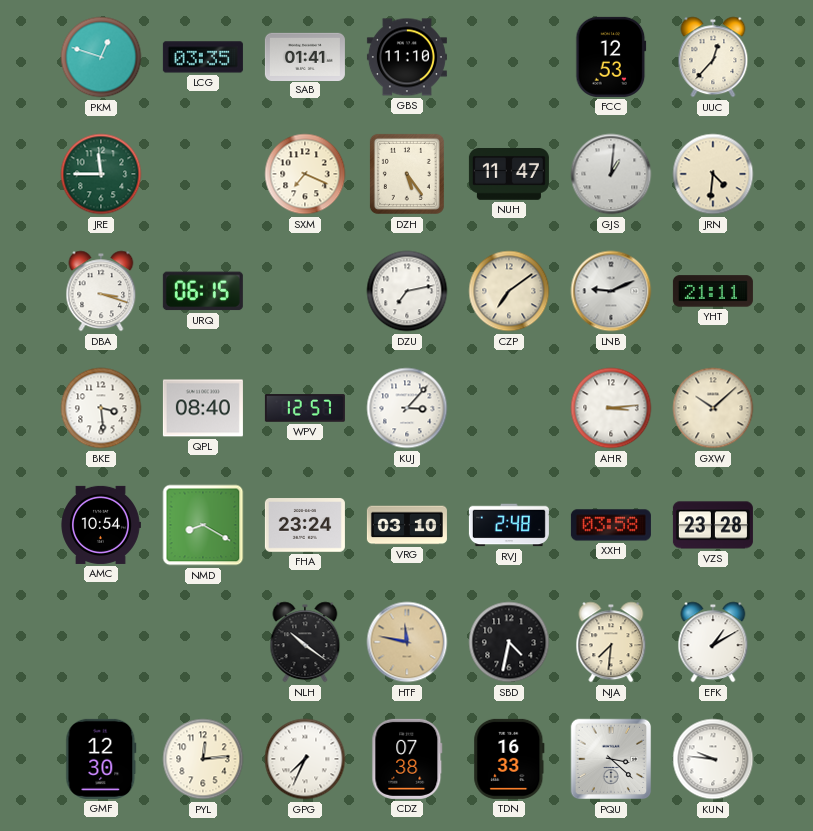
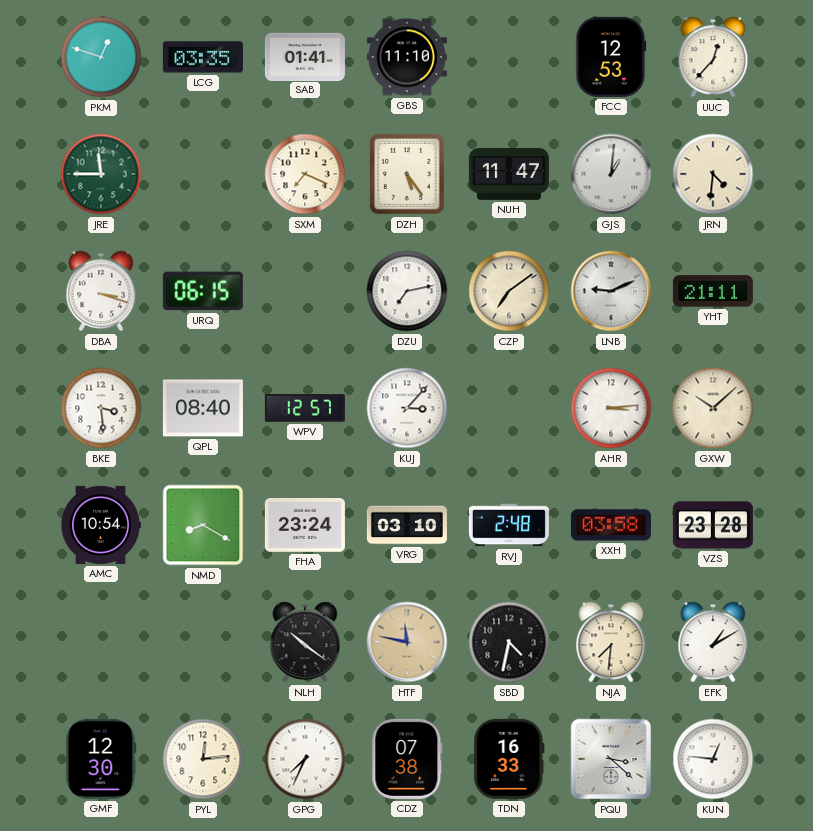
KUN: 9:46 -> 12:46 (713, 759)
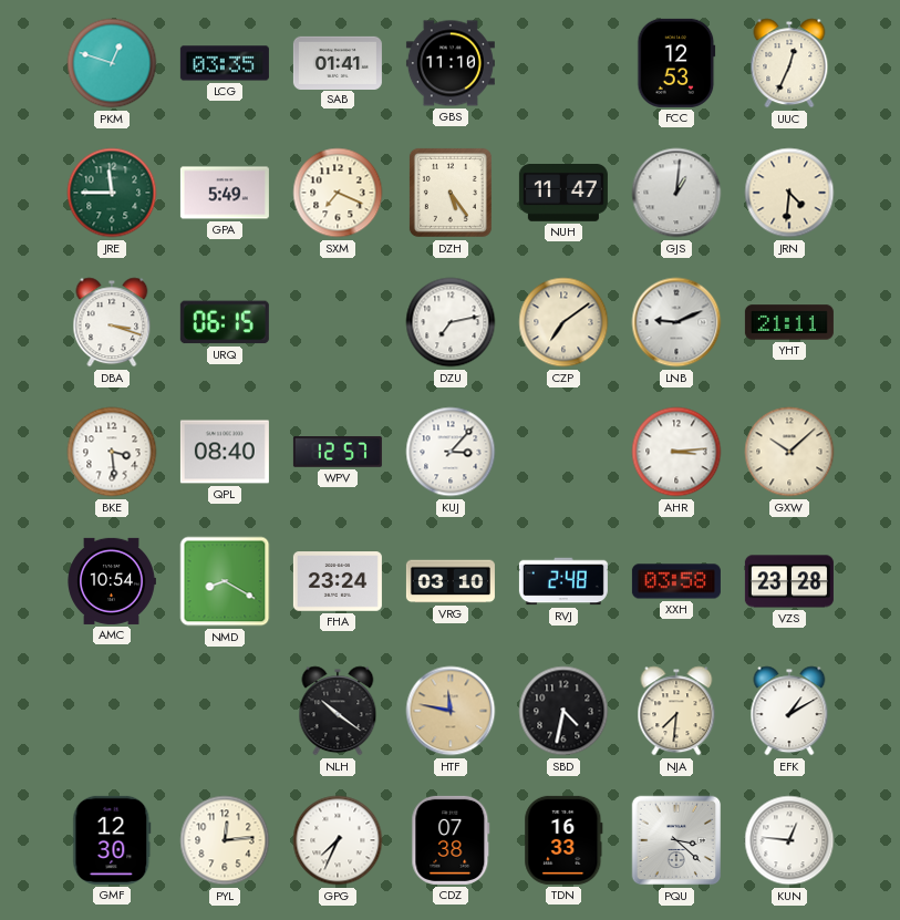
UUC: 12:37 -> 12:34 (789, 63)
GPA: none -> 5:49 (225, 193)
